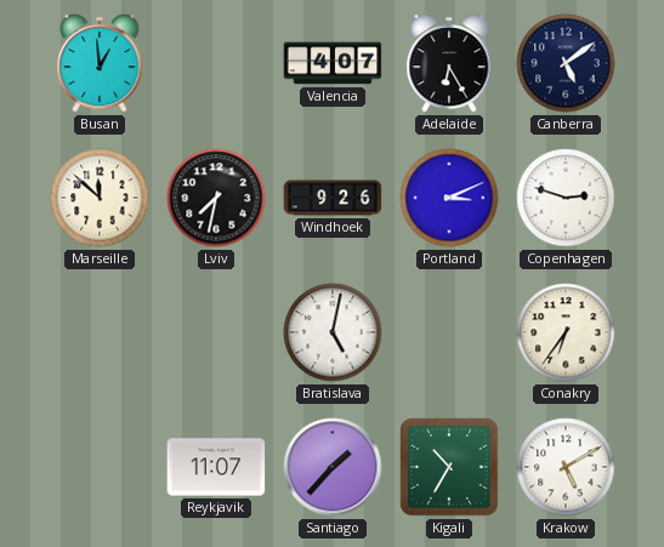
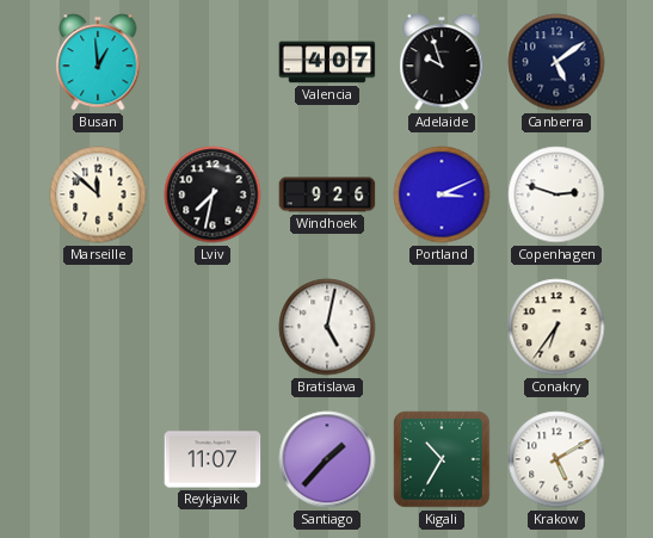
Adelaide: 6:25 -> 9:57 (442, 62)
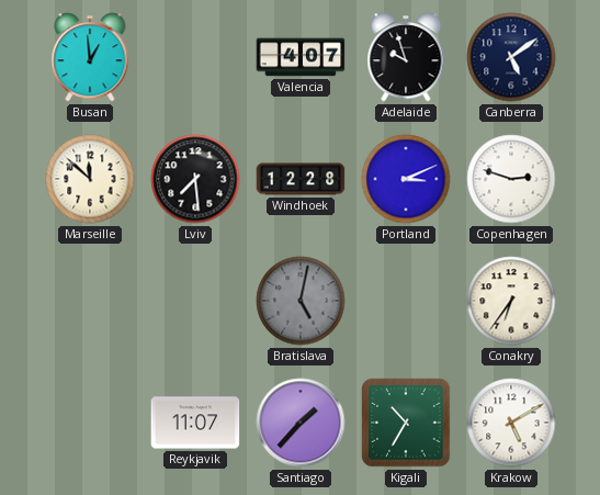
Lviv: 7:32 -> 7:29 (195, 179)
Windhoek: 9:26 -> 12:28 (301, 179)
Bratislava dial: white -> grey (301, 301)
